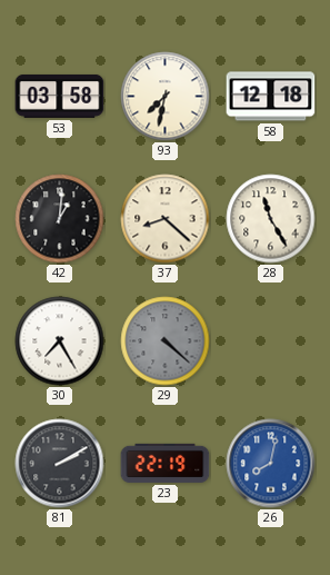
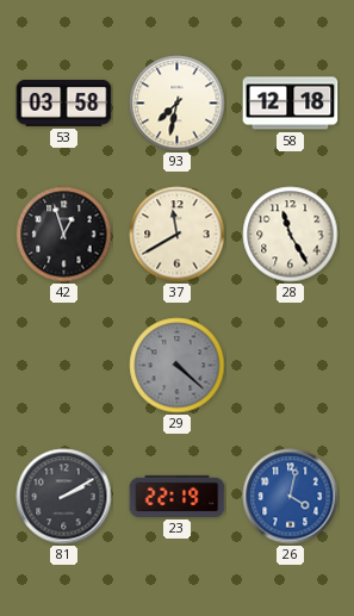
42: 1:01 -> 12:57 (64, 235)
37: 8:22 -> 11:40 (178, 235)
30: 7:25 -> none (60, 341)
26: 8:02 -> 4:02 (291, 497)
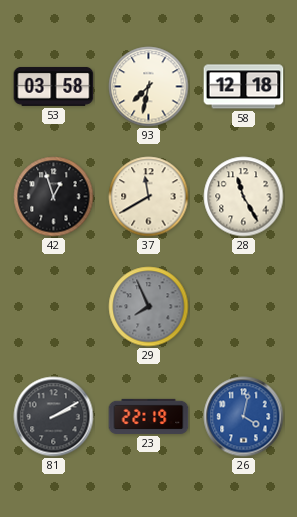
29: 4:22 -> 7:56 (149, 307)
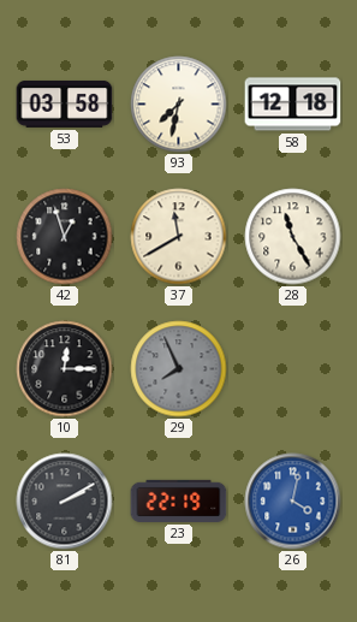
10: none -> 12:15 (65, 369)
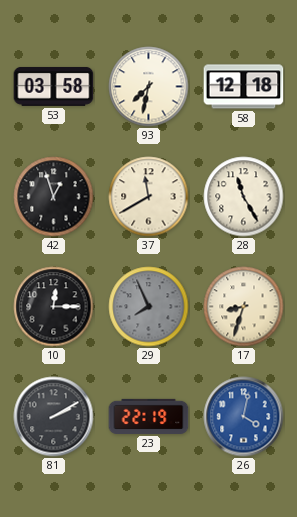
17: none -> 8:33 (244, 307)
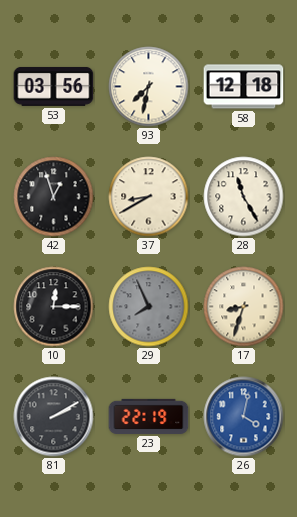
53: 03:58 -> 03:56 (54, 86)
37: 11:40 -> 8:40 (149, 197)
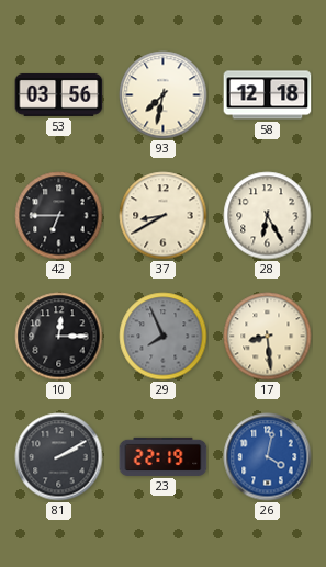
42: 12:57 -> 6:45 (59, 216)
28: 11:25 -> 6:25 (268, 216)
17: 8:33 -> 8:29 (268, 337)
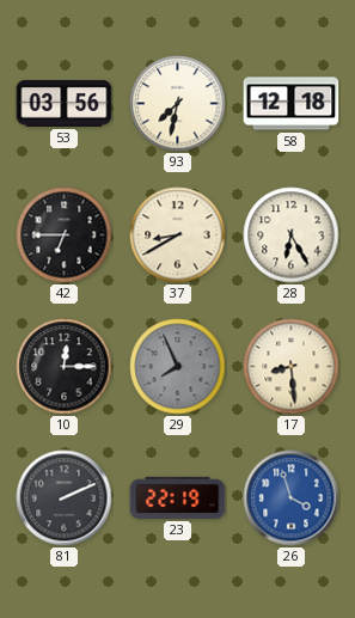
81: 2:10 -> 2:11 (65, 498)
26: 4:02 -> 3:57 (292, 498)
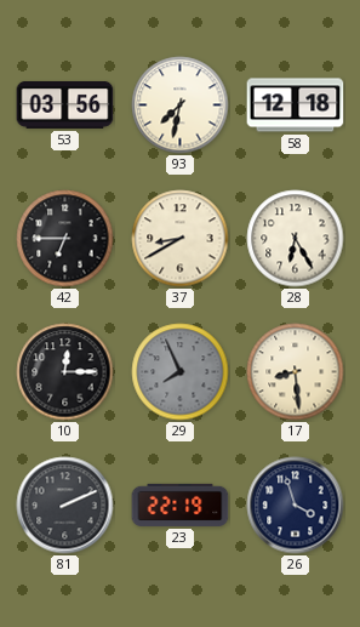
26 dial: blue -> navy (296, 506)
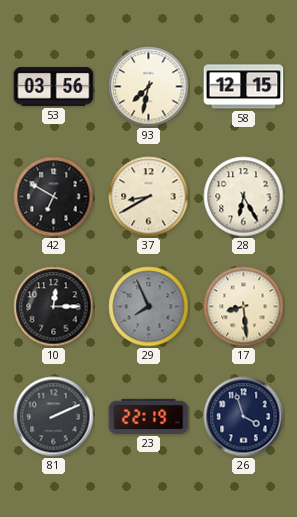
58: 12:18 -> 12:15 (244, 87)
42: 6:45 -> 6:50 (54, 197)
